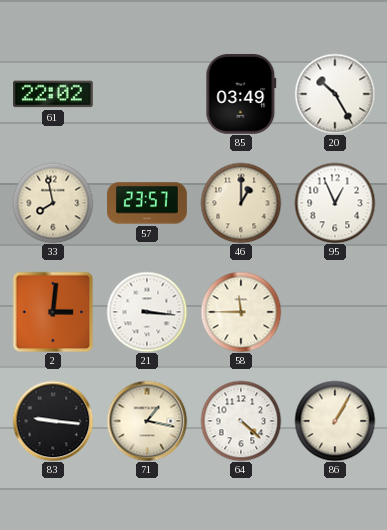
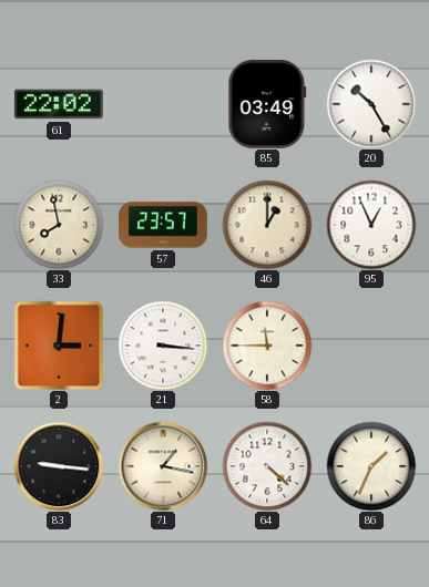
86: 1:05 -> 1:34 (371, 466)
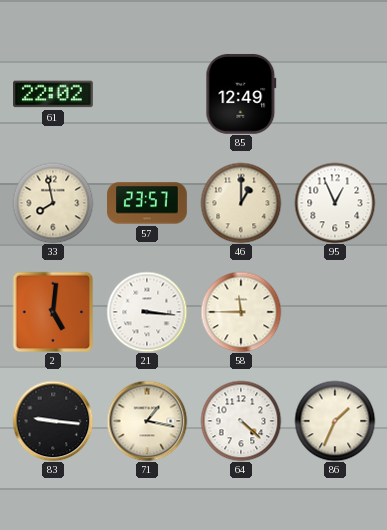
85: 03:49 -> 12:49 (241, 94)
20: 10:25 -> none (371, 104)
2: 3:01 -> 5:01 (53, 312)
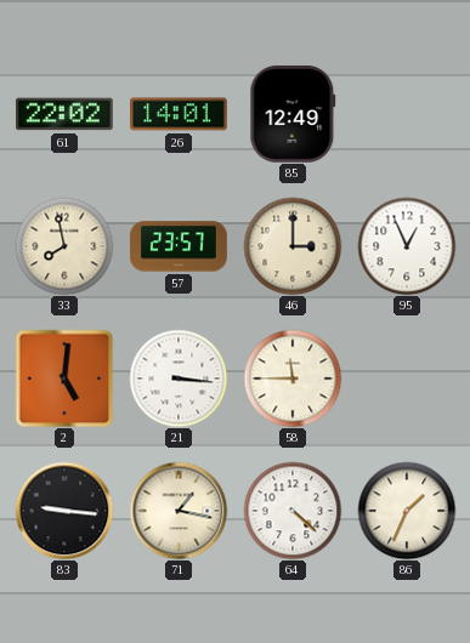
26: none -> 14:01 (180, 114)
46: 1:00 -> 3:00 (293, 246)
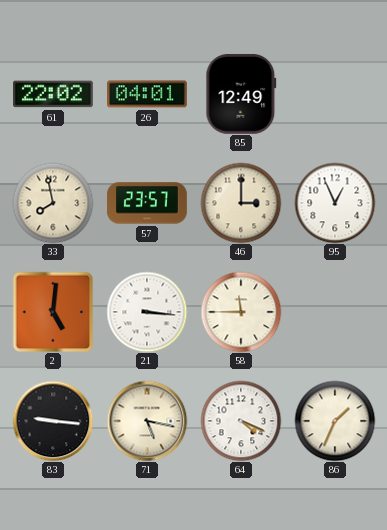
26: 14:01 -> 04:01 (148, 94)
71: 1:17 -> 5:17 (147, 421)
64: 4:22 -> 4:19 (241, 421)
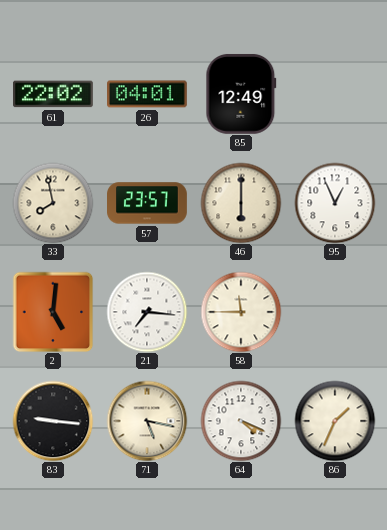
46: 3:00 -> 6:00 (241, 203)
21: 3:16 -> 7:16 (147, 312)
